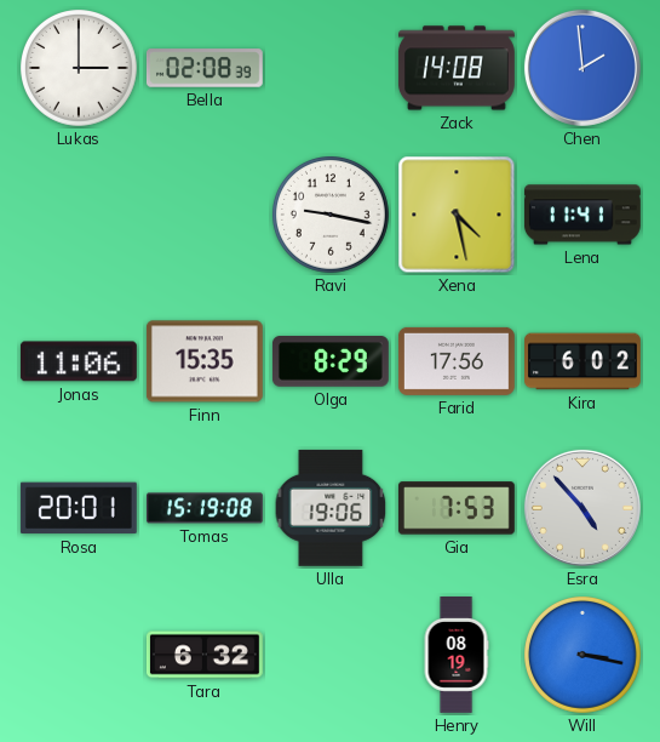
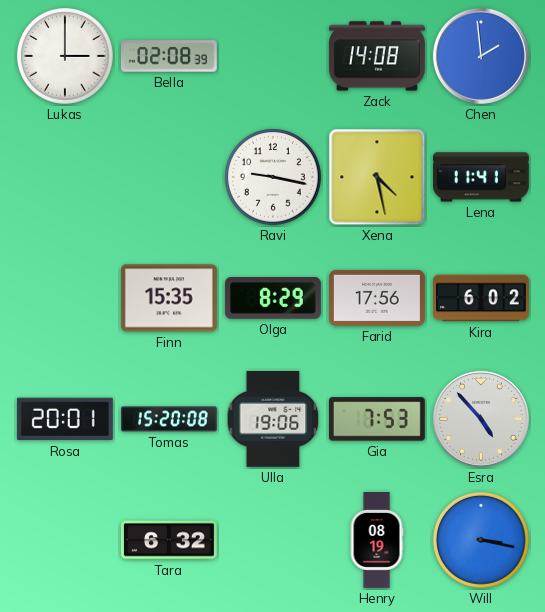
Jonas: 11:06 -> none (79, 361)
Tomas: 15:19 -> 15:20 (170, 419)
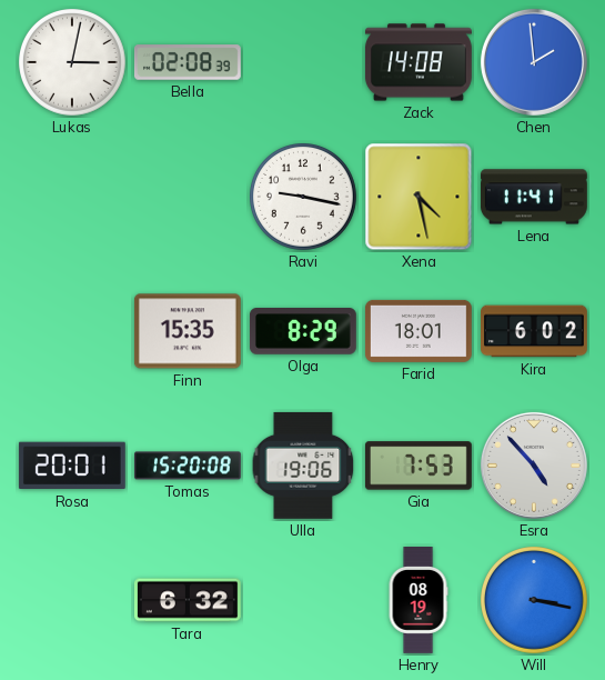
Lukas: 3:00 -> 3:02 (73, 63)
Farid: 17:56 -> 18:01 (419, 331)
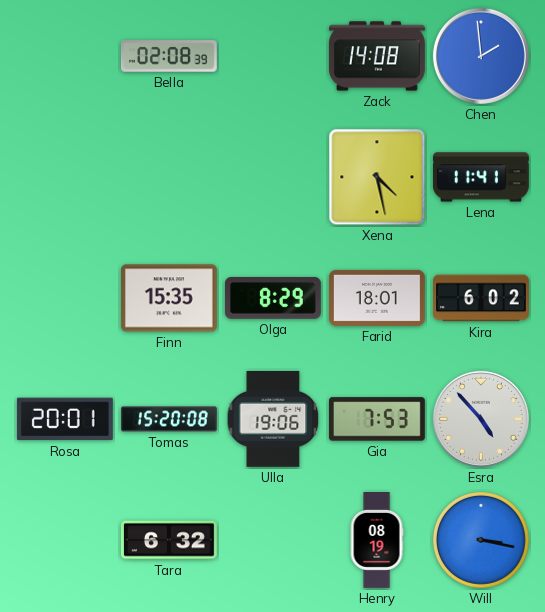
Lukas: 3:02 -> none (73, 63)
Ravi: 9:17 -> none (304, 198)
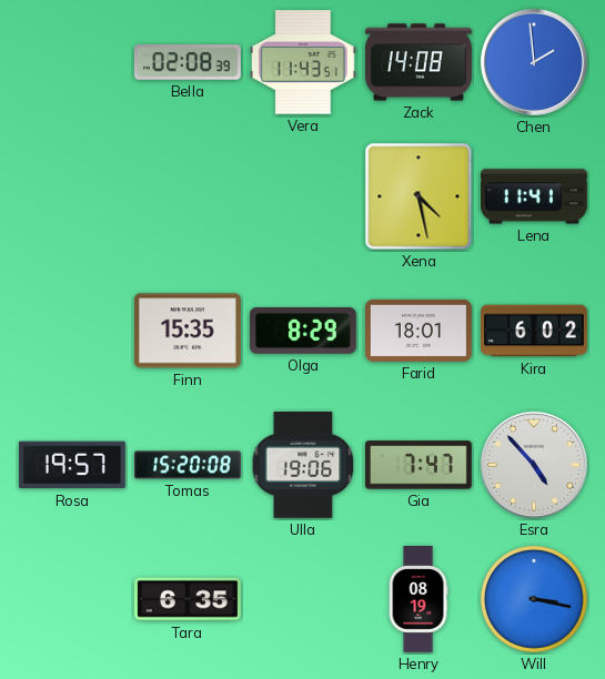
Vera: none -> 11:43 (303, 62)
Rosa: 20:01 -> 19:57 (72, 465)
Gia: 7:53 -> 7:47 (419, 465)
Tara: 6:32 -> 6:35 (188, 599)
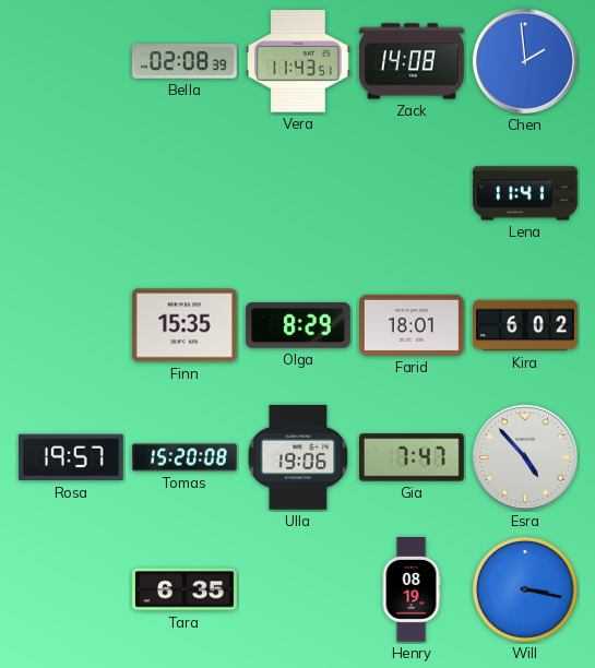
Xena: 4:28 -> none (419, 196)
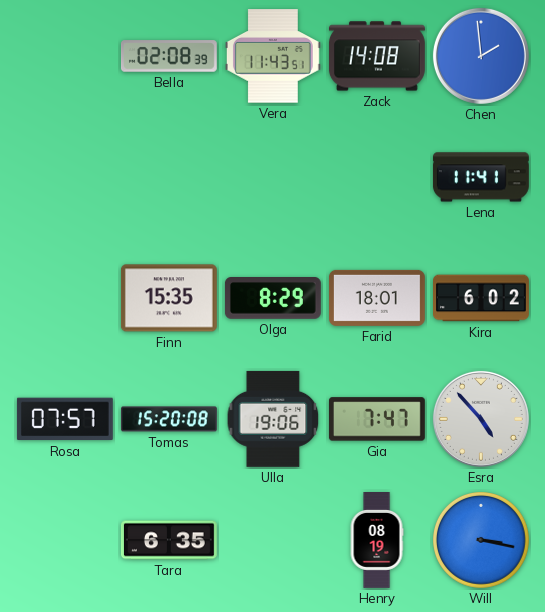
Rosa: 19:57 -> 07:57 (65, 419)
